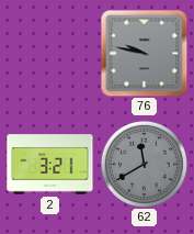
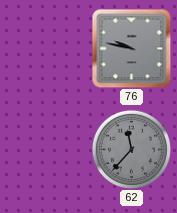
2: 3:21 -> none (50, 165)
62: 11:40 -> 11:37 (131, 149)
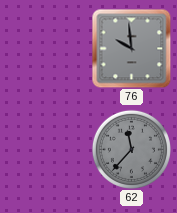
76: 9:47 -> 9:59 (131, 48)
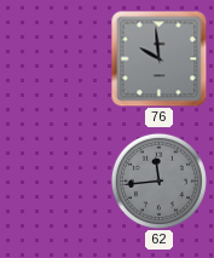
62: 11:37 -> 11:44 (158, 180)
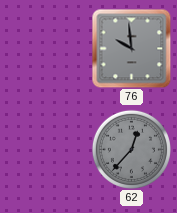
62: 11:44 -> 12:37 (131, 149)
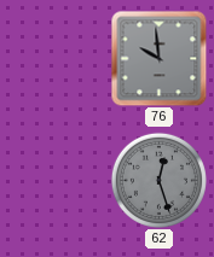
62: 12:37 -> 12:27 (158, 180)
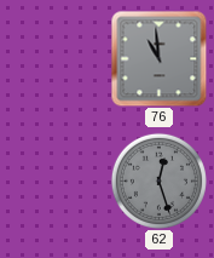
76: 9:59 -> 10:59 (158, 58)
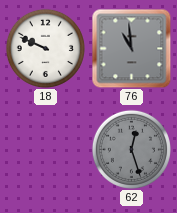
18: none -> 9:49 (45, 48)
